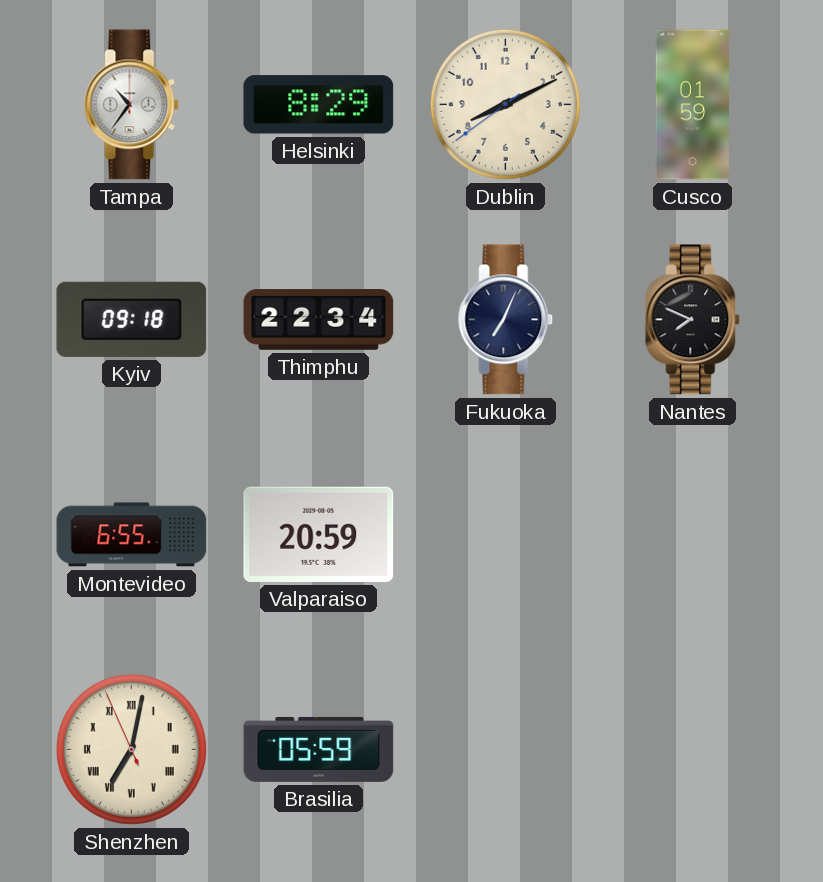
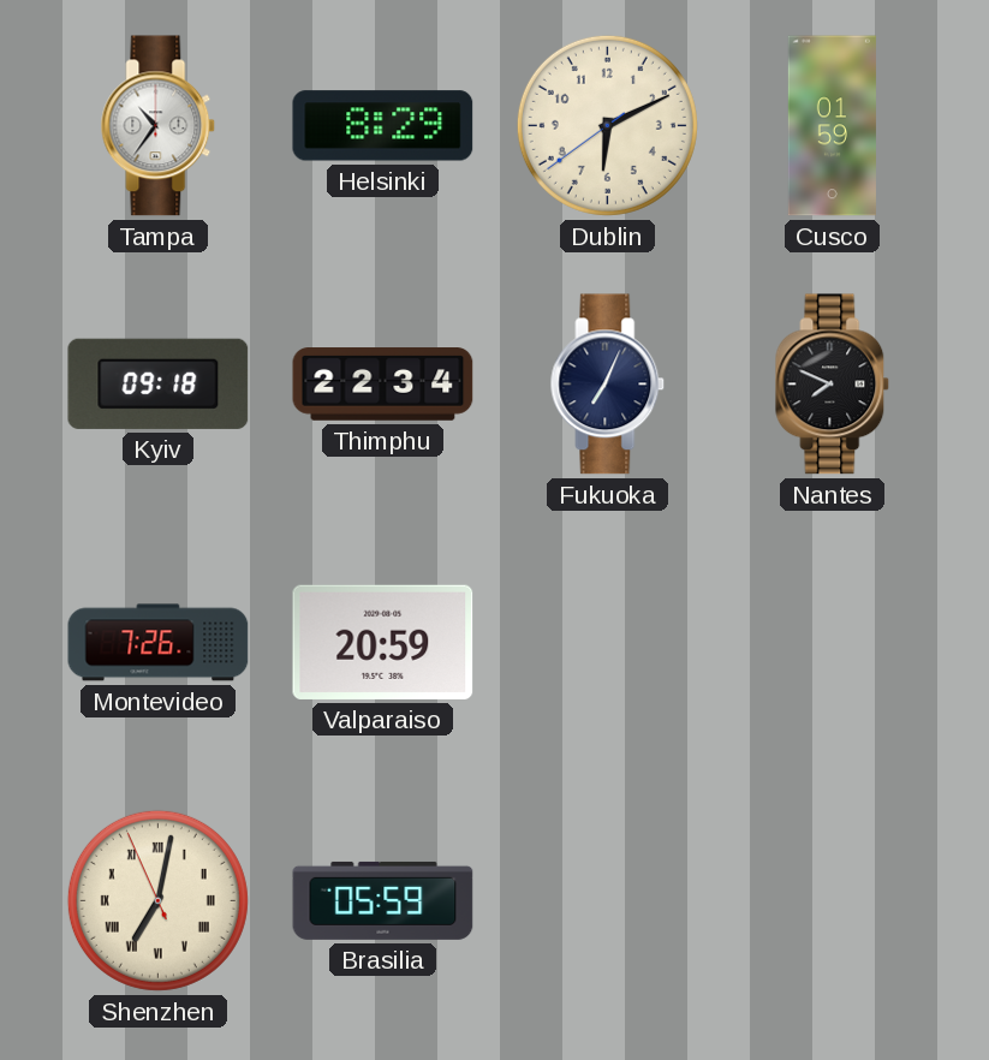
Dublin: 8:10 -> 6:10 (607, 125)
Montevideo: 6:55 -> 7:26 (159, 643)
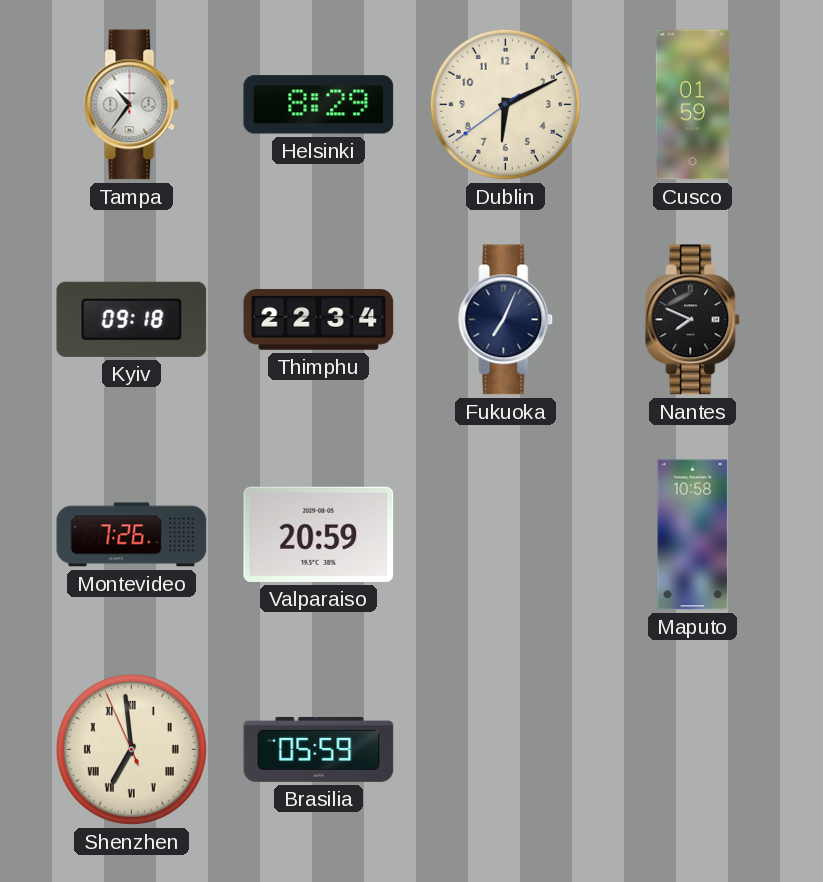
Maputo: none -> 10:58 (693, 535)
Shenzhen: 7:01 -> 6:58 (131, 749)
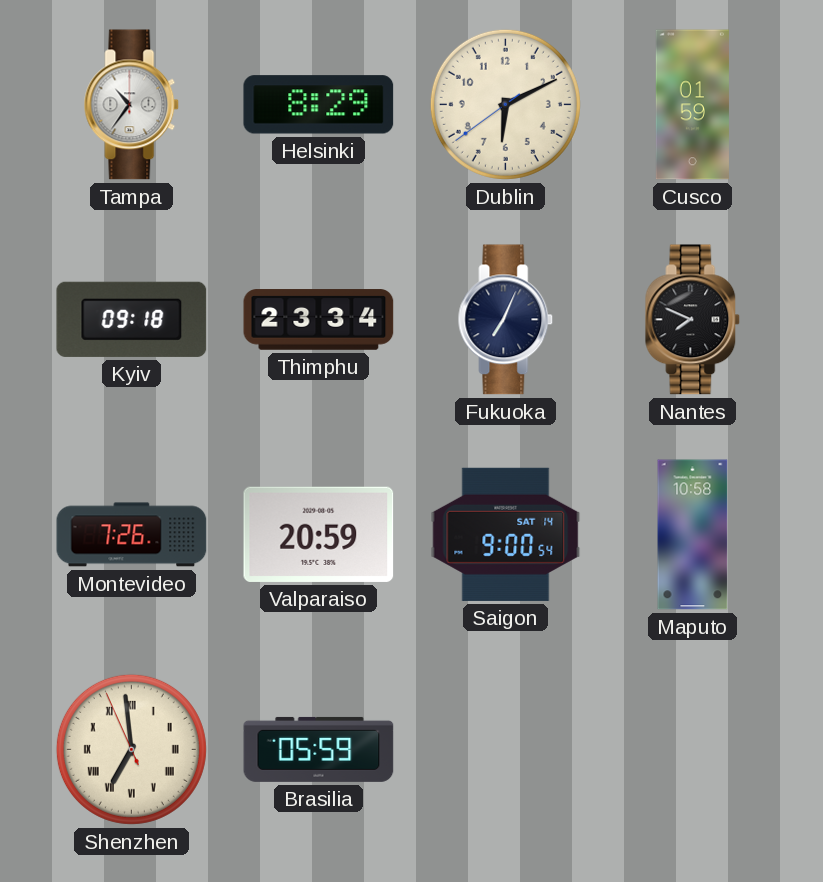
Thimphu: 22:34 -> 23:34 (319, 320)
Saigon: none -> 9:00 (506, 534)
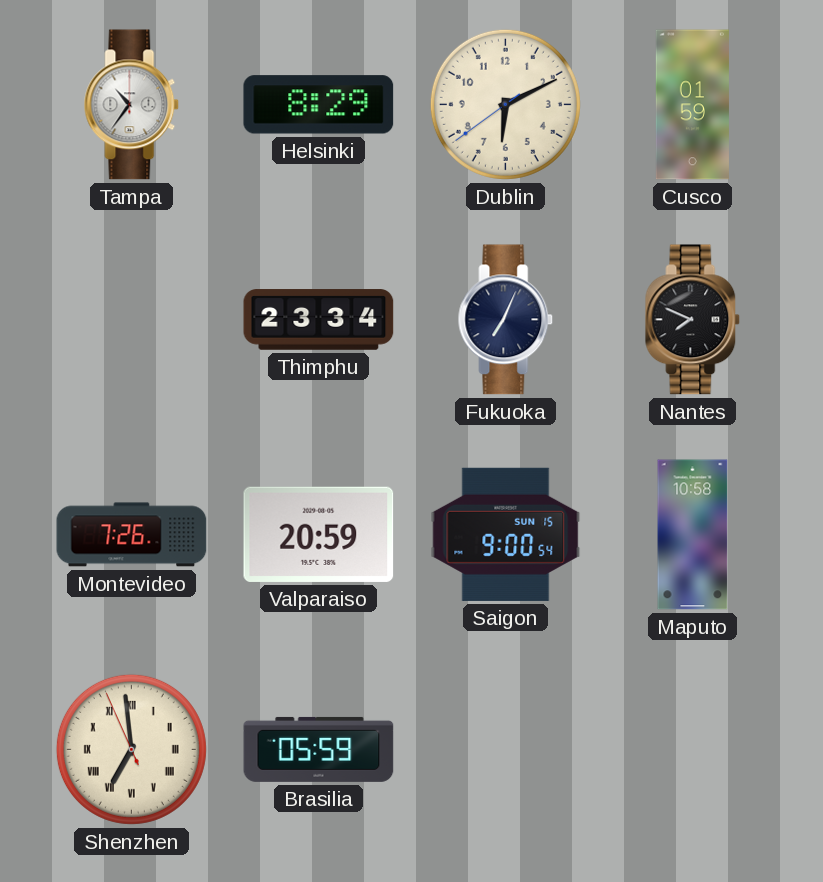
Kyiv: 09:18 -> none (132, 319)
Saigon date: SAT 14 -> SUN 15 (506, 534)
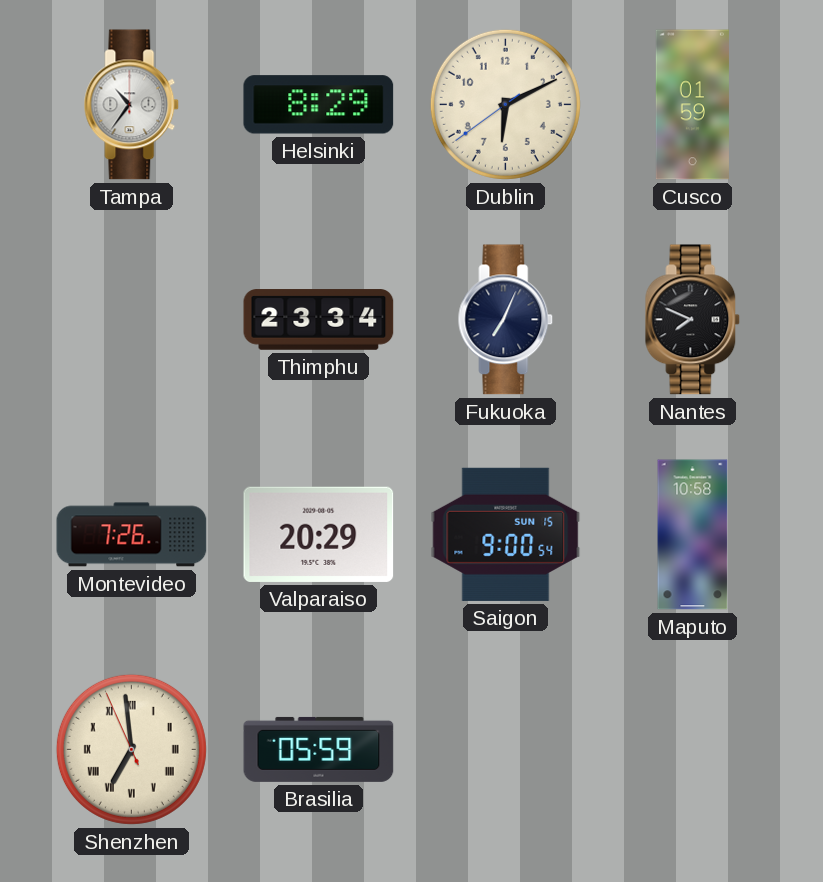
Valparaiso: 20:59 -> 20:29 (319, 534)
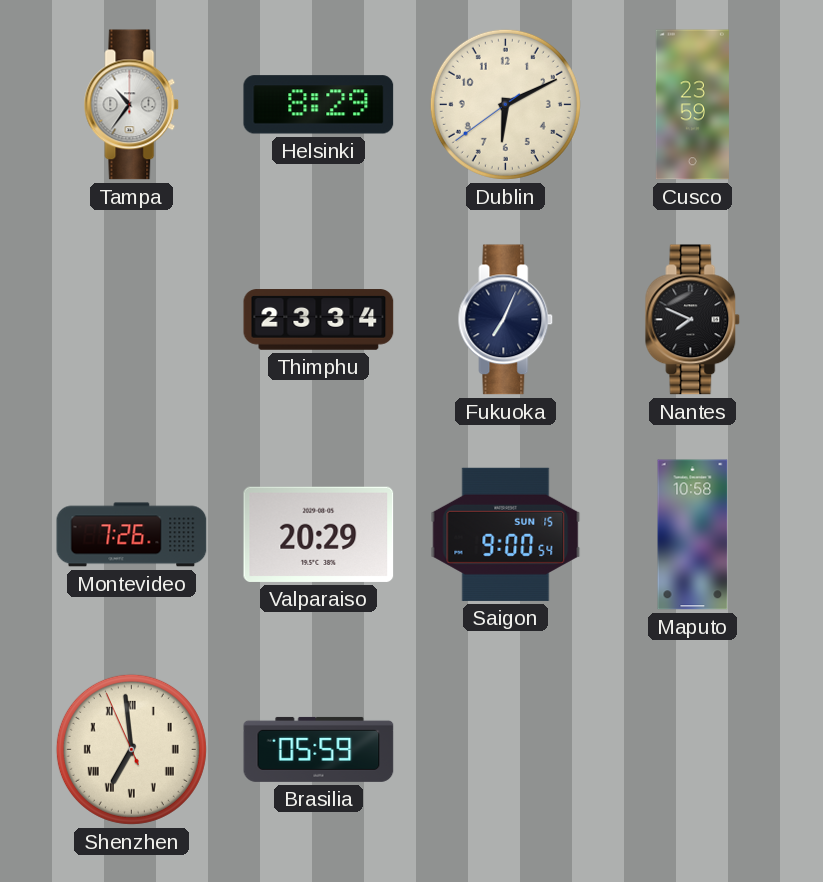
Cusco: 01:59 -> 23:59 (692, 105)
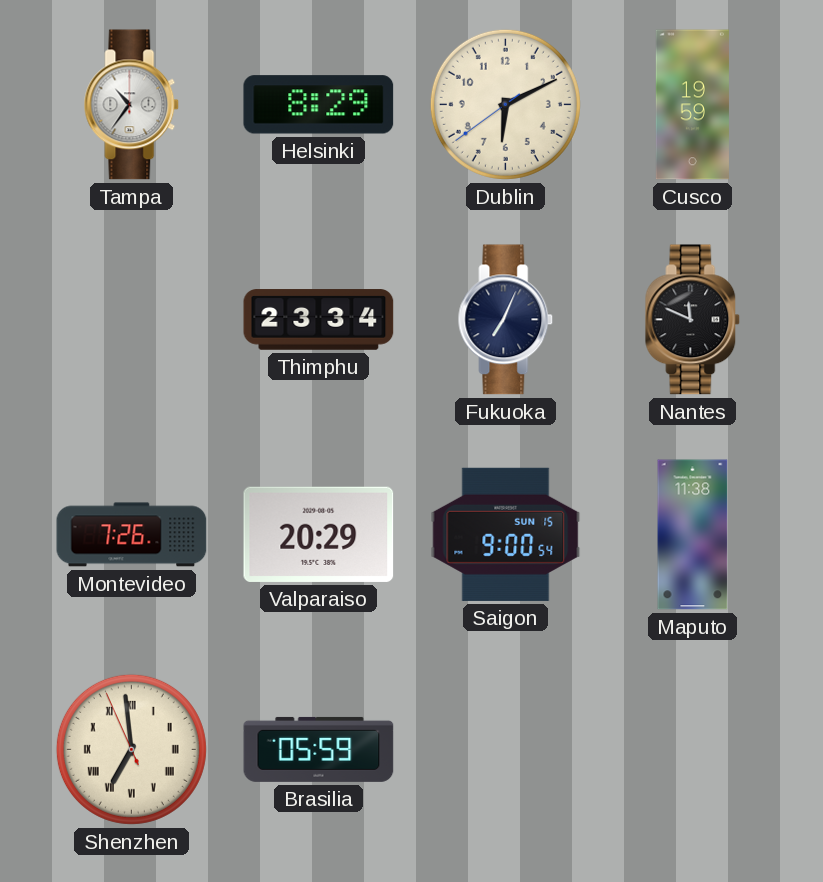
Cusco: 23:59 -> 19:59 (692, 105)
Nantes: 7:49 -> 11:49 (693, 320)
Maputo: 10:58 -> 11:38 (693, 535)
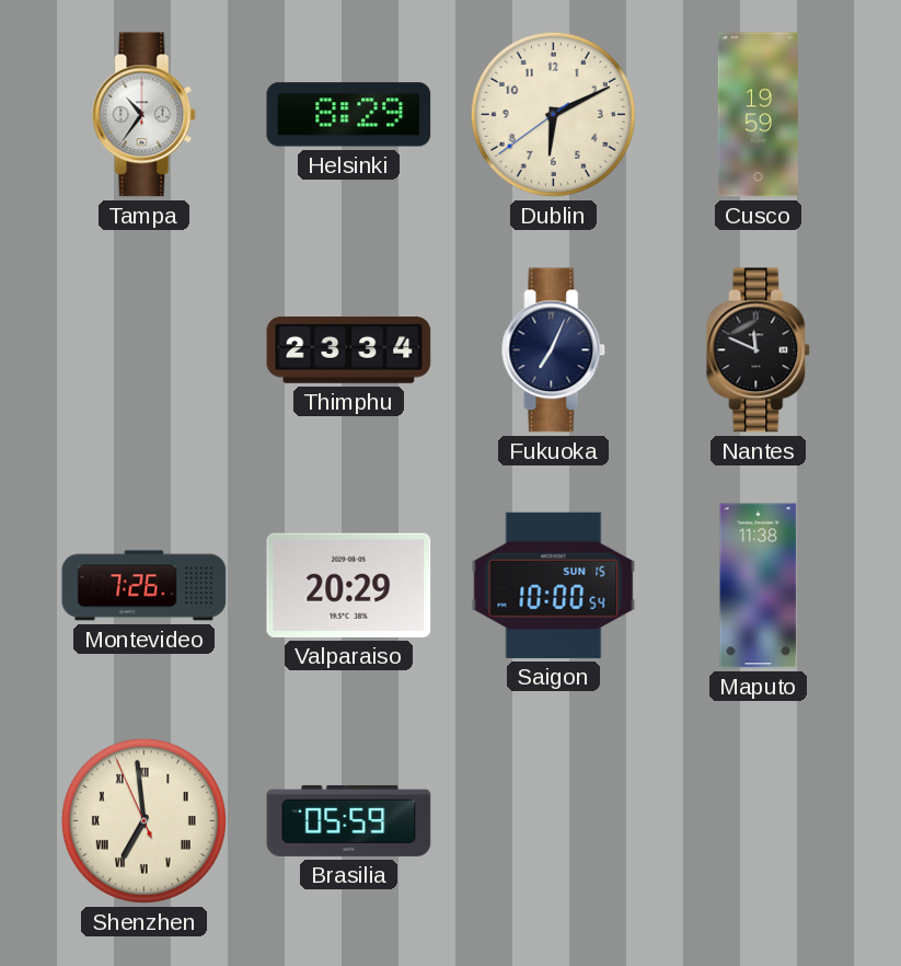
Saigon: 9:00 -> 10:00 (554, 585)
